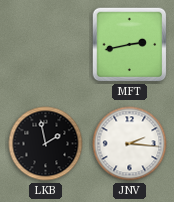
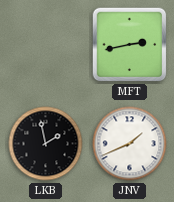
JNV: 2:16 -> 1:41 (130, 144)
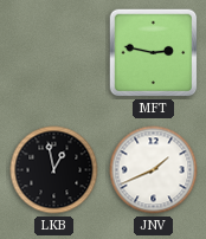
MFT: 2:43 -> 2:47 (154, 53)
LKB: 1:58 -> 12:58 (54, 170)
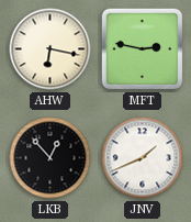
AHW: none -> 6:17 (50, 49)
LKB: 12:58 -> 12:53 (50, 158)
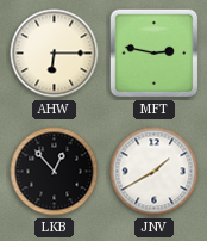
AHW: 6:17 -> 6:15 (55, 54)
JNV: 1:41 -> 1:40 (155, 172)
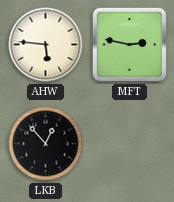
AHW: 6:15 -> 5:46 (46, 45)
JNV: 1:40 -> none (155, 172)
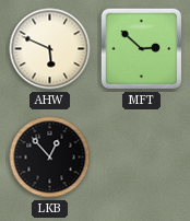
AHW: 5:46 -> 5:49 (50, 49)
MFT: 2:47 -> 2:52 (142, 49)
